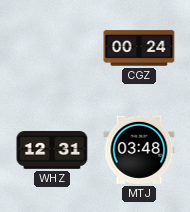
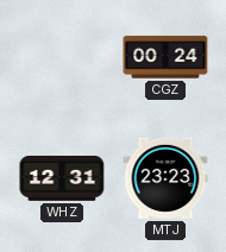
MTJ: 03:48 -> 23:23 (165, 178)
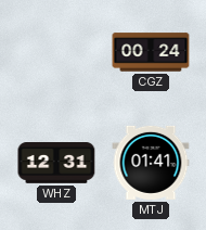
MTJ: 23:23 -> 01:41 (151, 163)
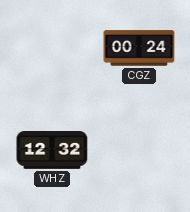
WHZ: 12:31 -> 12:32 (52, 151)
MTJ: 01:41 -> none (151, 163)
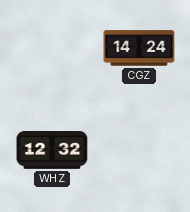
CGZ: 00:24 -> 14:24 (139, 48)
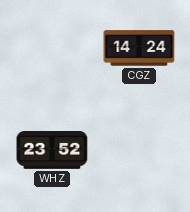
WHZ: 12:32 -> 23:52 (52, 151)
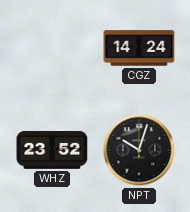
NPT: none -> 10:03 (139, 150)
